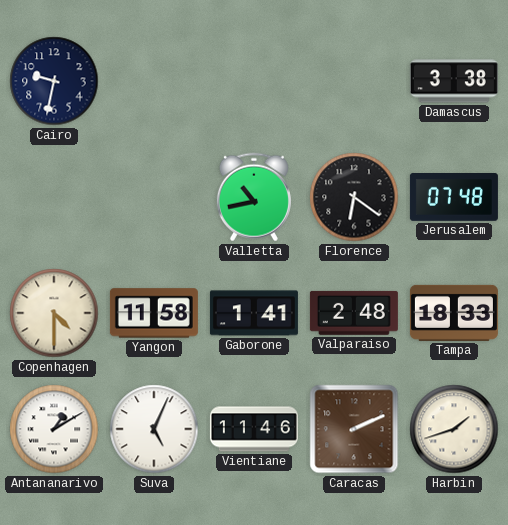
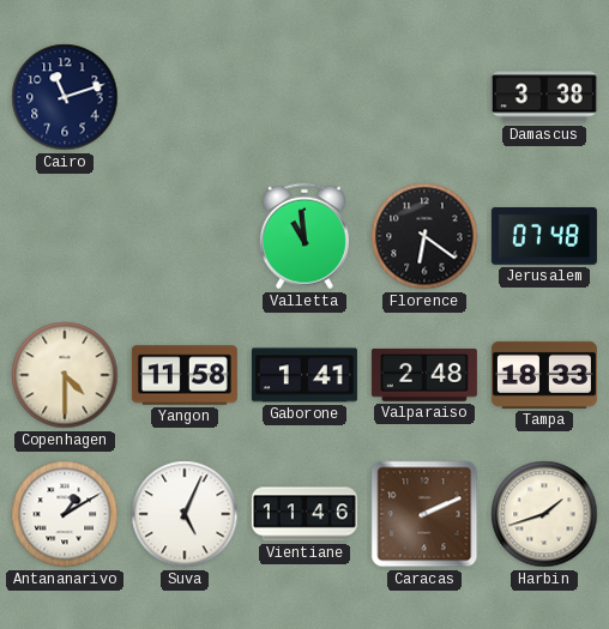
Cairo: 9:32 -> 11:12 (65, 97)
Valletta: 10:43 -> 10:59 (304, 236)
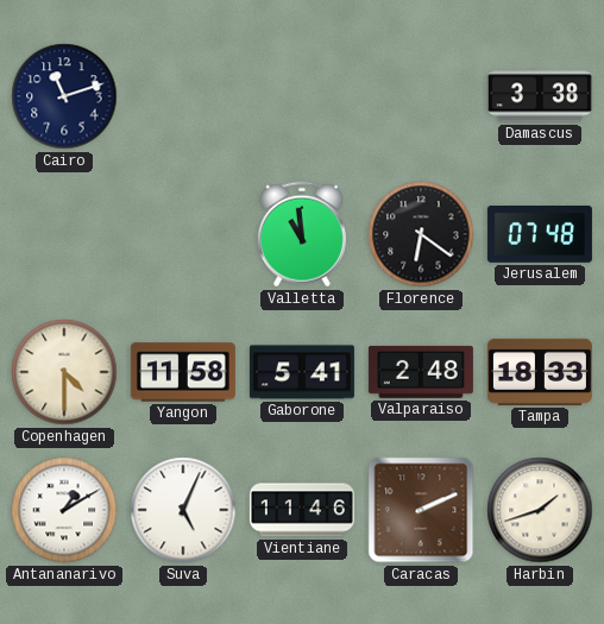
Gaborone: 1:41 -> 5:41 (302, 372)
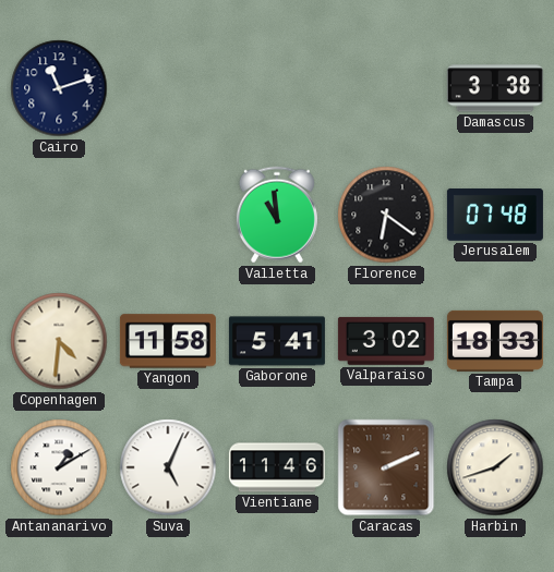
Copenhagen: 4:30 -> 4:31 (59, 341)
Valparaiso: 2:48 -> 3:02 (386, 341)
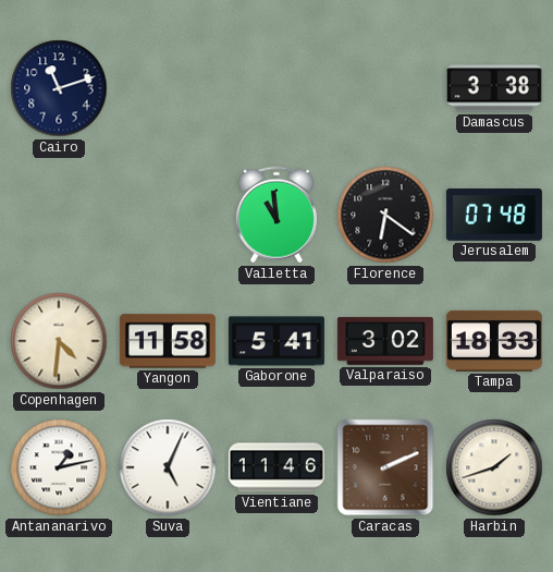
Antananarivo: 1:10 -> 1:13 (59, 467)
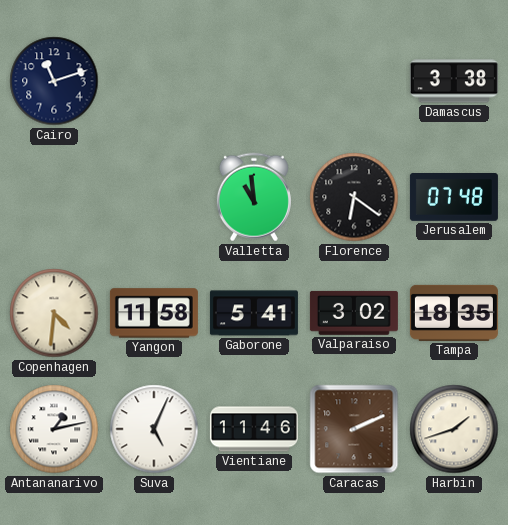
Tampa: 18:33 -> 18:35 (454, 313)
